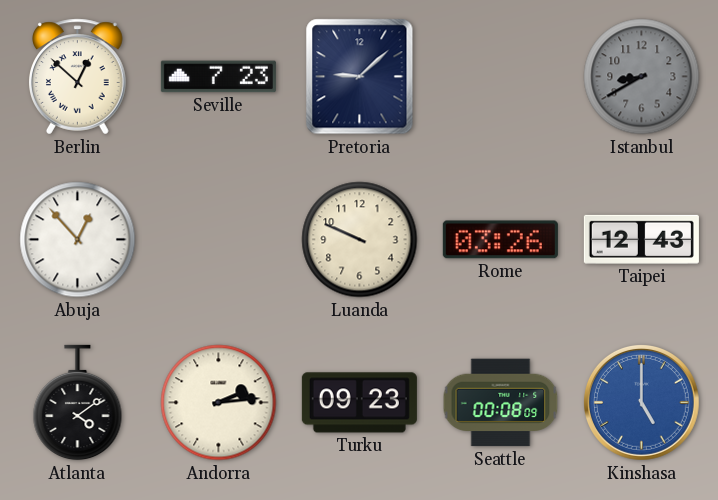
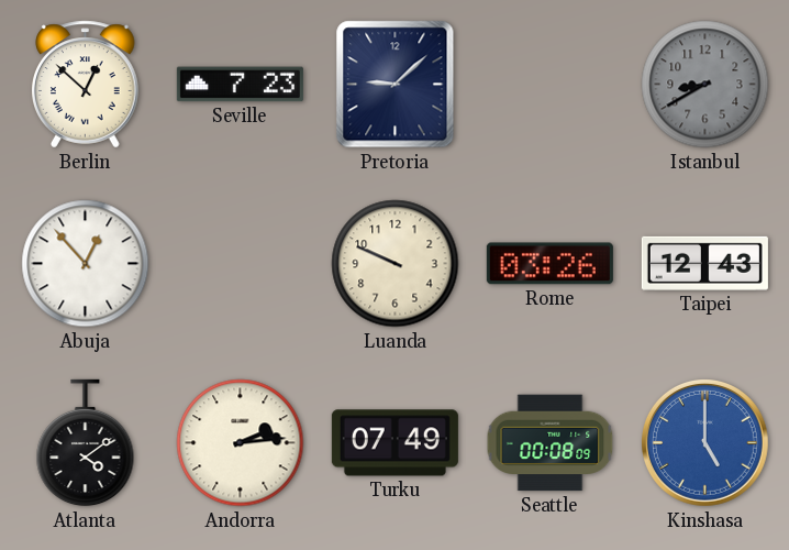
Turku: 09:23 -> 07:49 (394, 443)
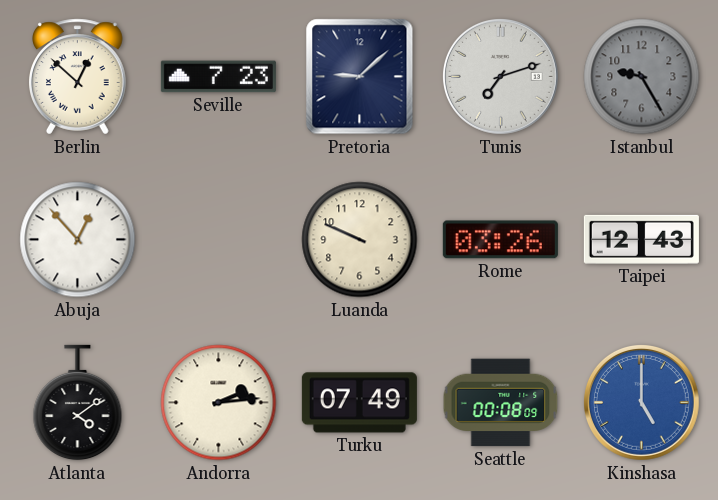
Tunis: none -> 7:12 (500, 76)
Istanbul: 8:40 -> 9:25 (642, 77)
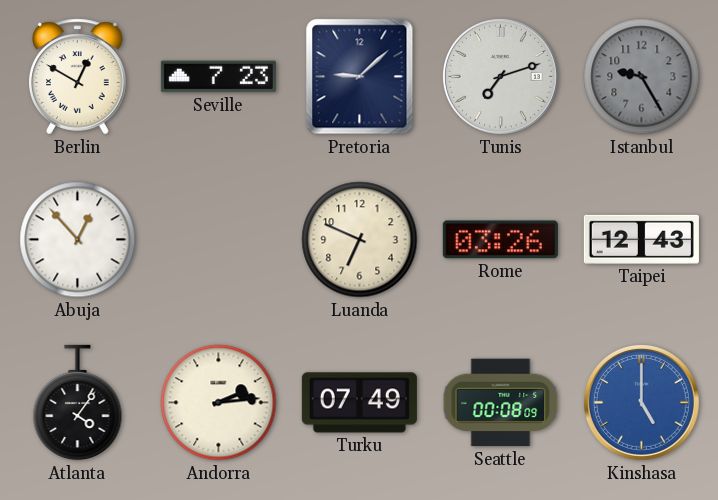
Berlin: 12:52 -> 12:50 (78, 77)
Luanda: 9:49 -> 6:49 (360, 240)
Atlanta: 4:09 -> 4:06 (78, 403)
